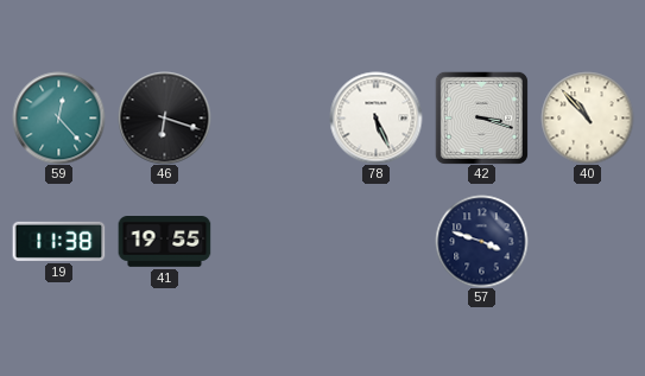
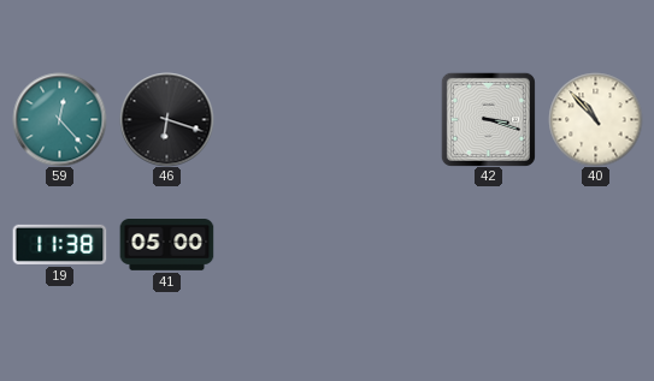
78: 5:26 -> none (375, 117)
41: 19:55 -> 05:00 (166, 245)
57: 3:48 -> none (481, 241)
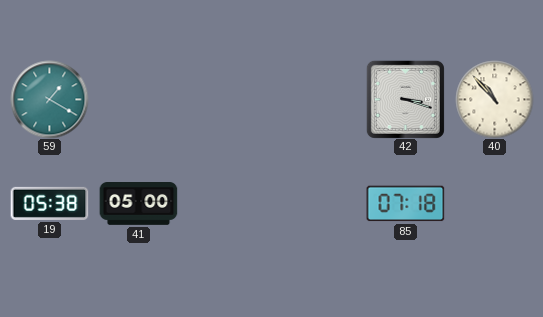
59: 12:23 -> 1:20 (49, 99)
46: 6:18 -> none (166, 119)
19: 11:38 -> 05:38 (49, 203)
85: none -> 07:18 (405, 204)
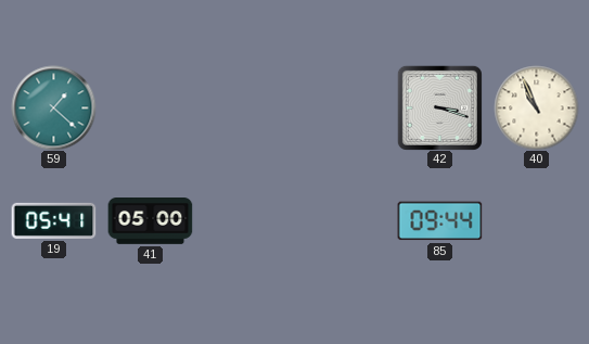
59: 1:20 -> 1:22 (53, 107)
40: 10:53 -> 10:56 (536, 107)
19: 05:38 -> 05:41 (53, 220)
85: 07:18 -> 09:44 (439, 221)
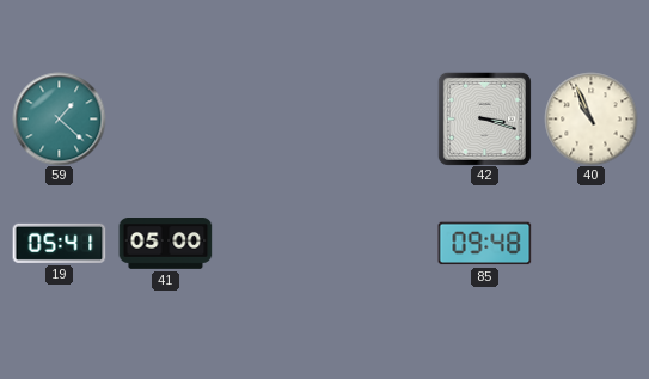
85: 09:44 -> 09:48 (484, 244)
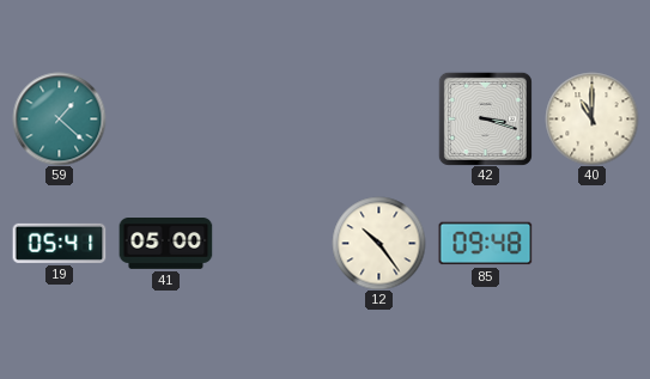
40: 10:56 -> 11:00 (591, 118)
12: none -> 10:24 (378, 243)
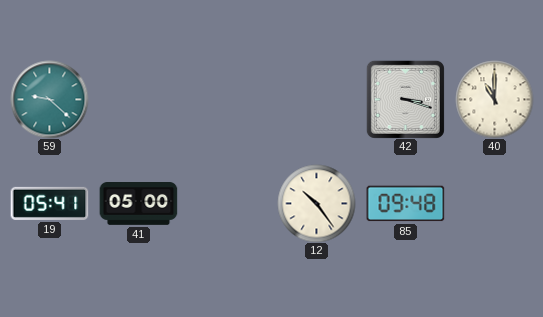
59: 1:22 -> 9:22 (49, 99)
